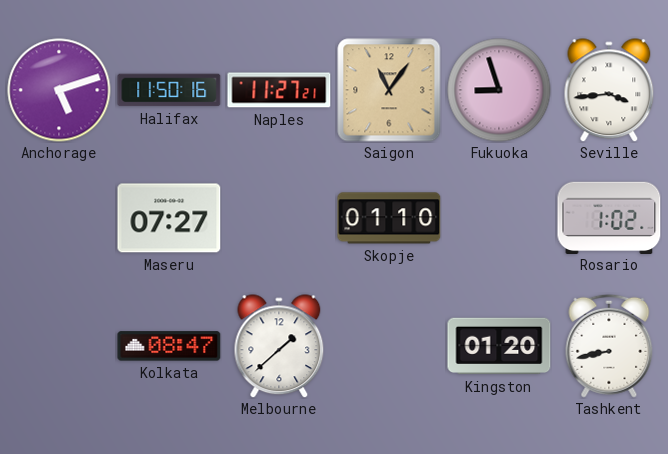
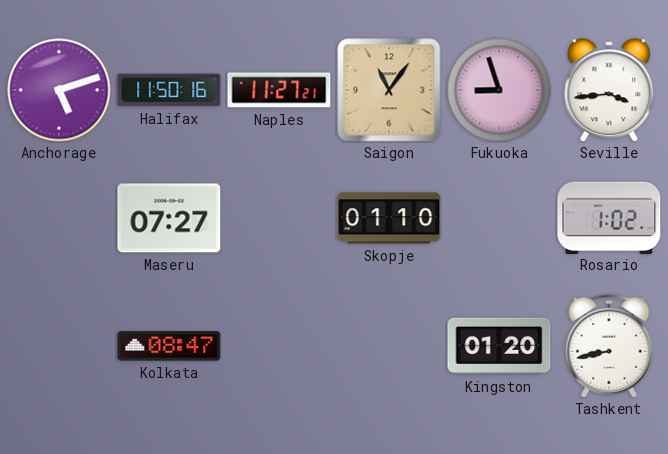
Melbourne: 1:38 -> none (279, 346)
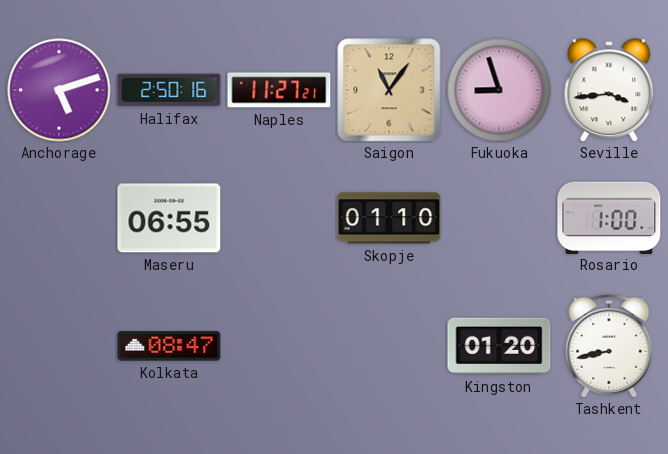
Halifax: 11:50 -> 2:50 (169, 90)
Maseru: 07:27 -> 06:55 (169, 218)
Rosario: 1:02 -> 1:00 (609, 217)
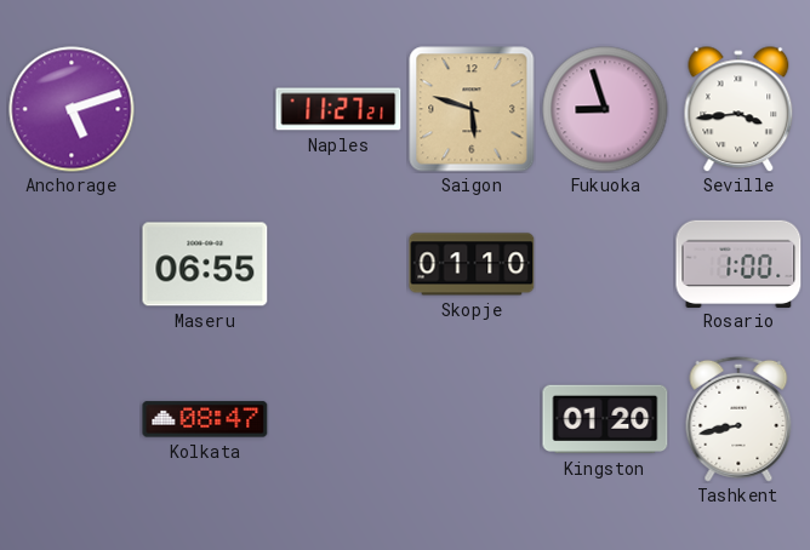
Halifax: 2:50 -> none (169, 90)
Saigon: 11:06 -> 5:48 (472, 109)
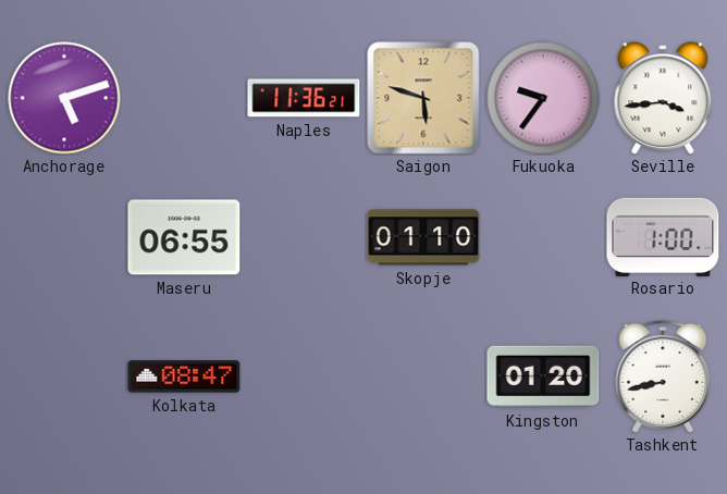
Naples: 11:27 -> 11:36 (304, 98)
Fukuoka: 8:57 -> 9:36 (543, 98)
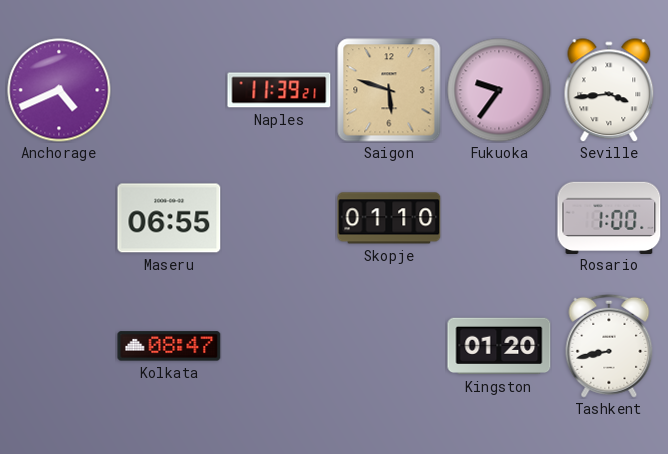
Anchorage: 5:12 -> 4:41 (59, 90)
Naples: 11:36 -> 11:39 (279, 90)
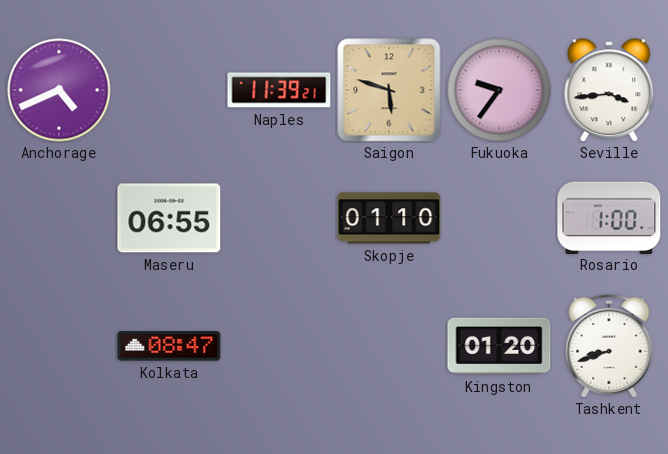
Tashkent: 8:43 -> 8:42 (609, 346)
